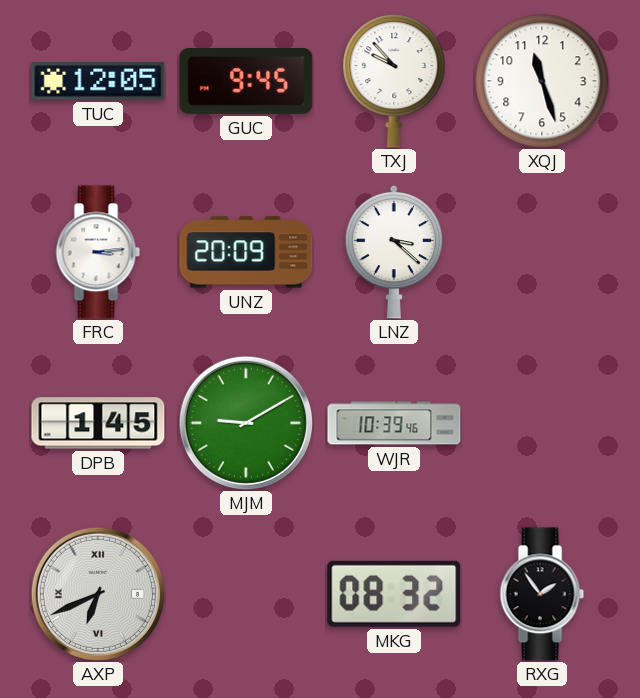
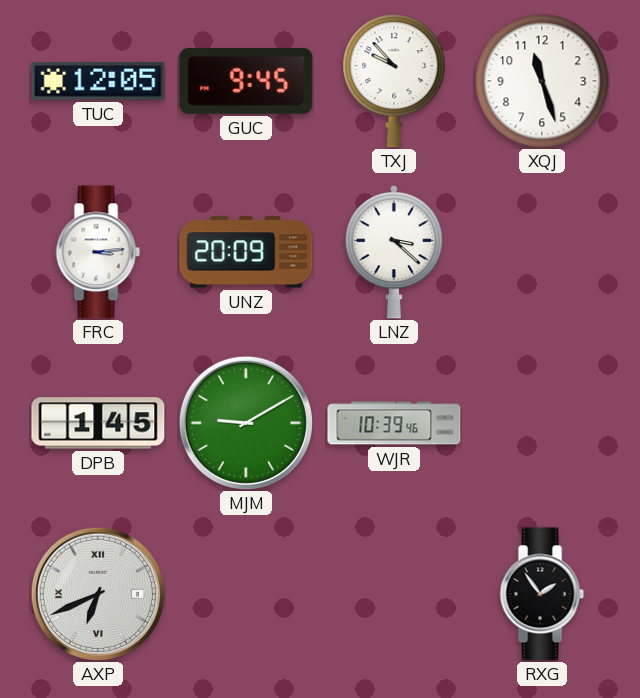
MKG: 08:32 -> none (394, 594)
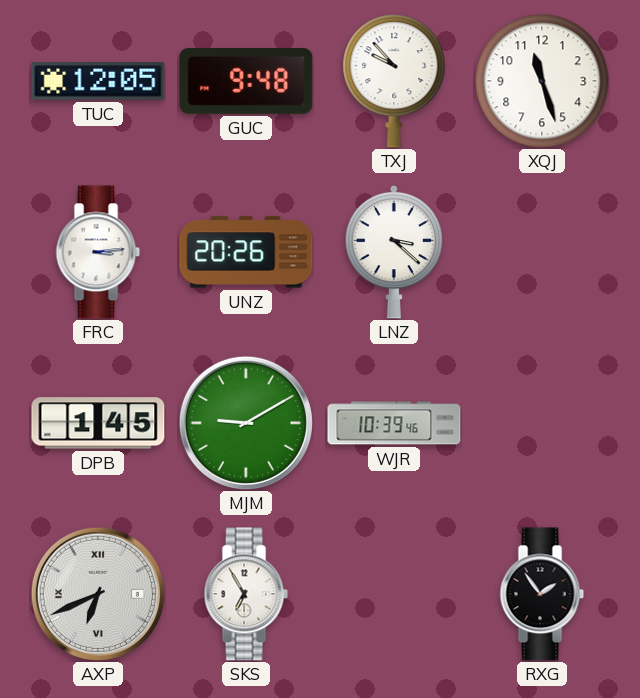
GUC: 9:45 -> 9:48 (246, 82)
UNZ: 20:09 -> 20:26 (246, 252)
SKS: none -> 6:55 (246, 594)
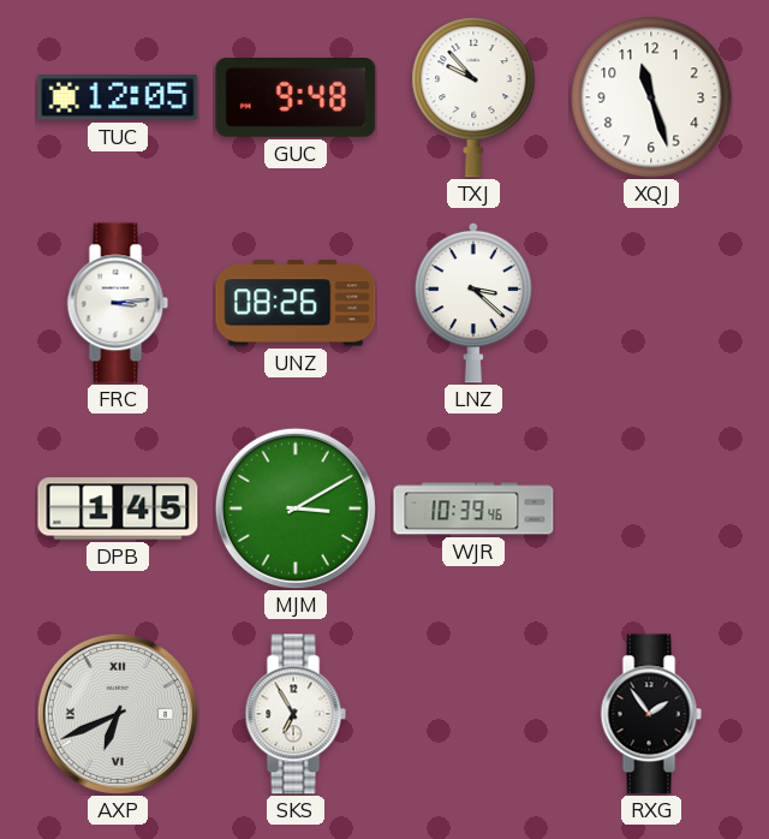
UNZ: 20:26 -> 08:26 (296, 303)
MJM: 9:10 -> 3:10 (296, 508)
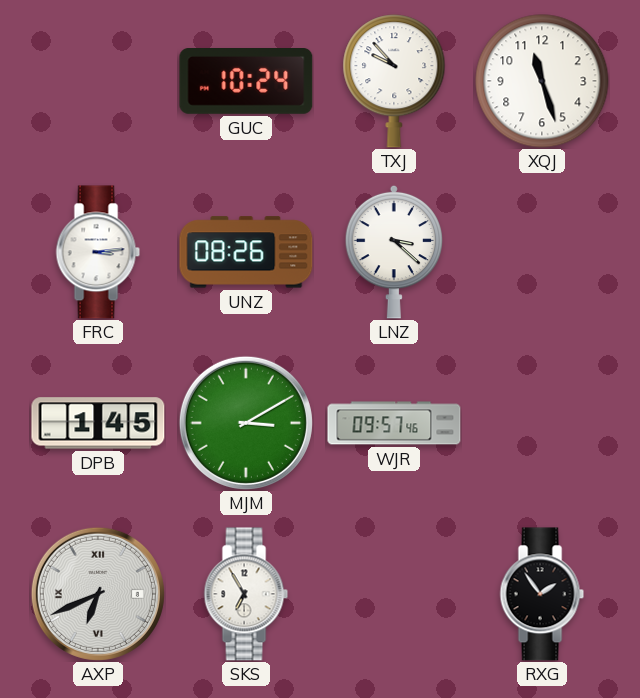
TUC: 12:05 -> none (118, 97)
GUC: 9:48 -> 10:24 (246, 82)
WJR: 10:39 -> 09:57 (394, 423)
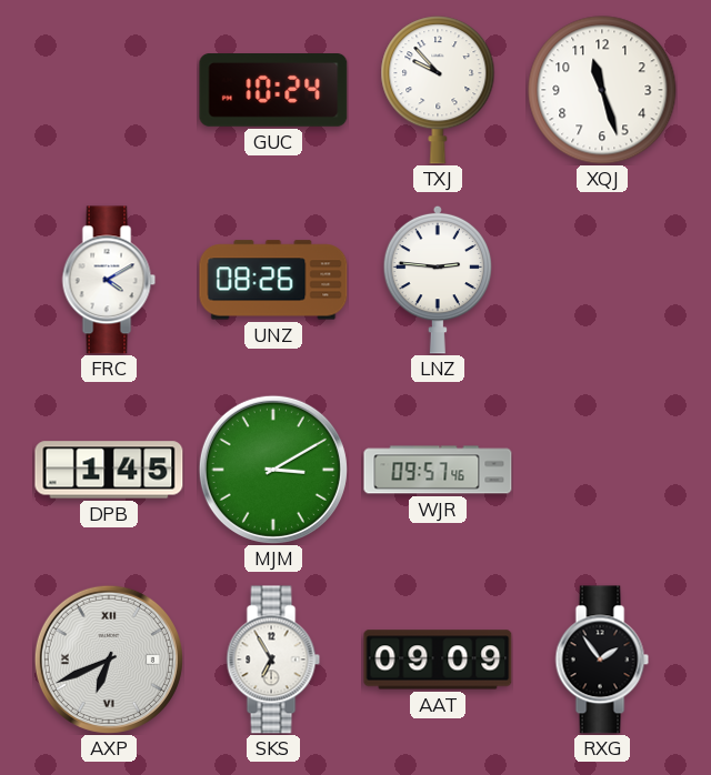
FRC: 3:14 -> 4:10 (109, 280)
LNZ: 3:22 -> 2:46 (438, 280)
AAT: none -> 09:09 (438, 660)
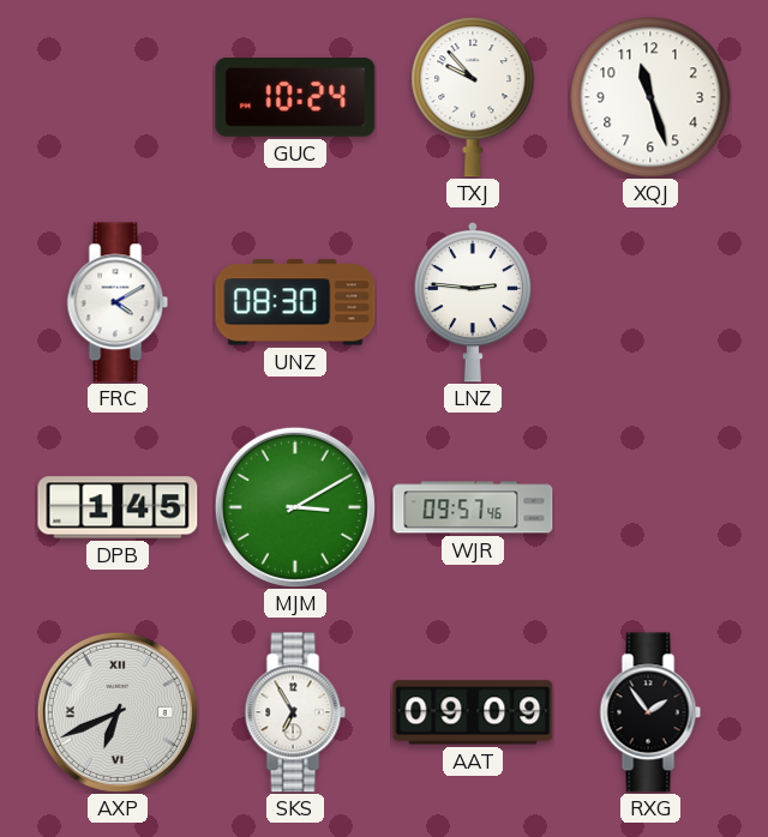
UNZ: 08:26 -> 08:30 (295, 302)
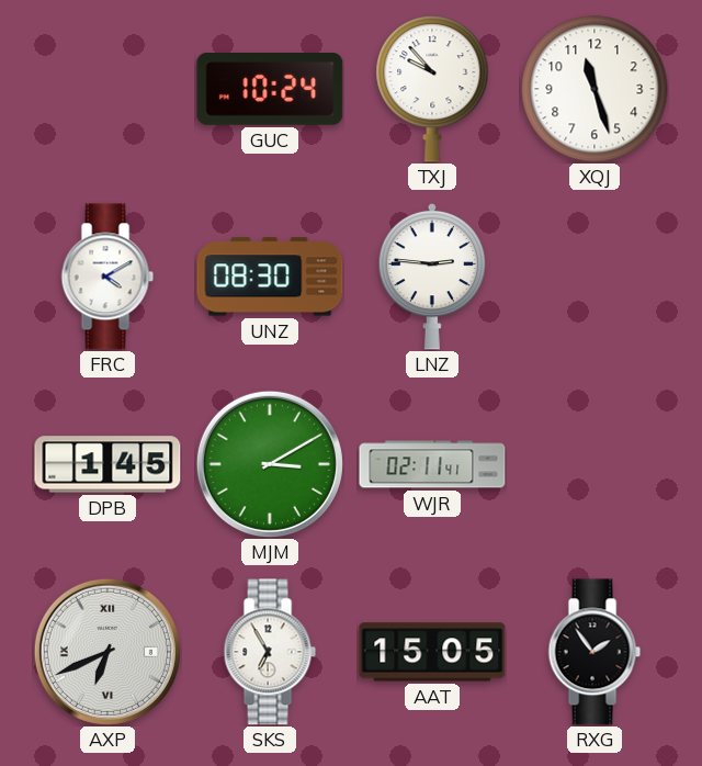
WJR: 09:57 -> 02:11 (432, 464)
AAT: 09:09 -> 15:05 (432, 652)
